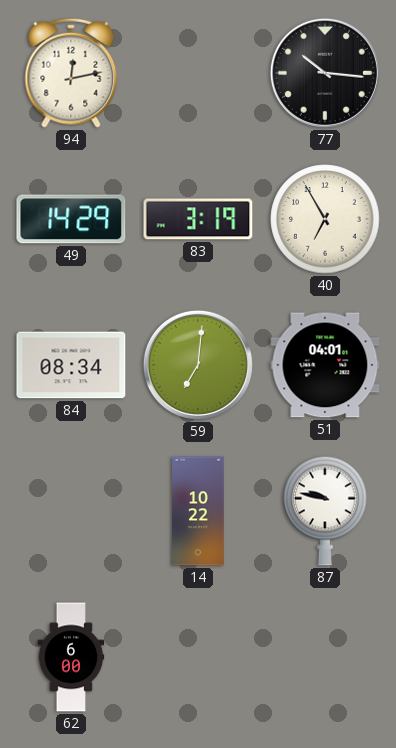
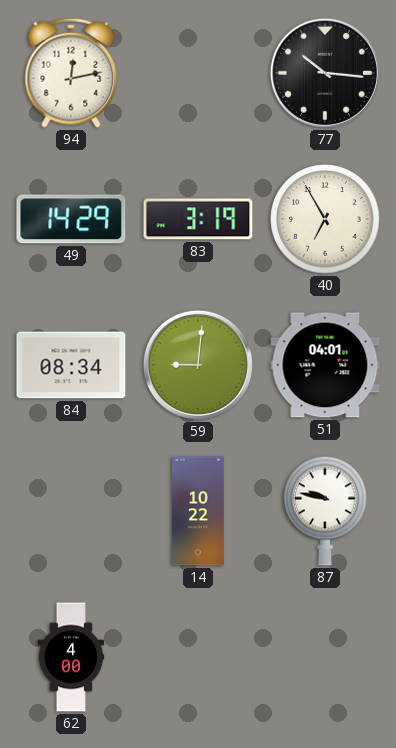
59: 7:01 -> 9:01 (198, 365)
62: 6:00 -> 4:00 (71, 657)
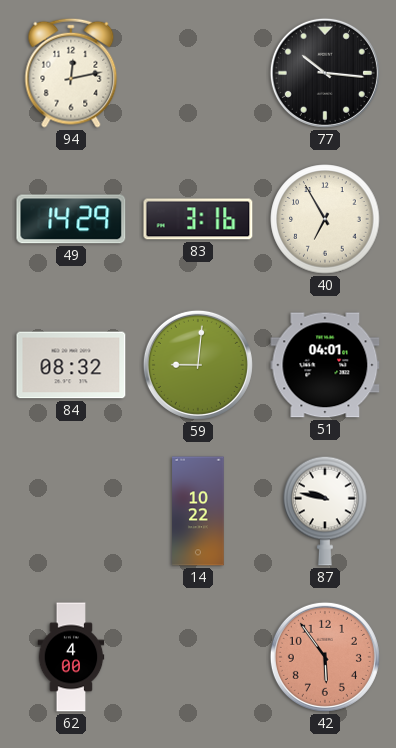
83: 3:19 -> 3:16 (198, 219)
84: 08:34 -> 08:32 (71, 365)
42: none -> 5:54 (325, 657)
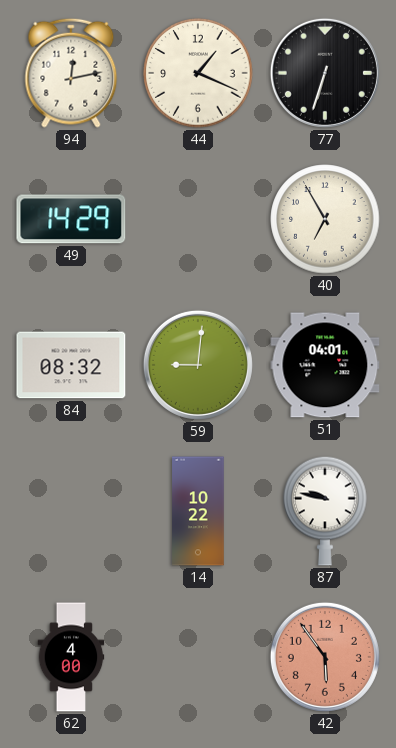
44: none -> 1:19 (198, 73)
77: 10:16 -> 6:33 (325, 73)
83: 3:16 -> none (198, 219)
